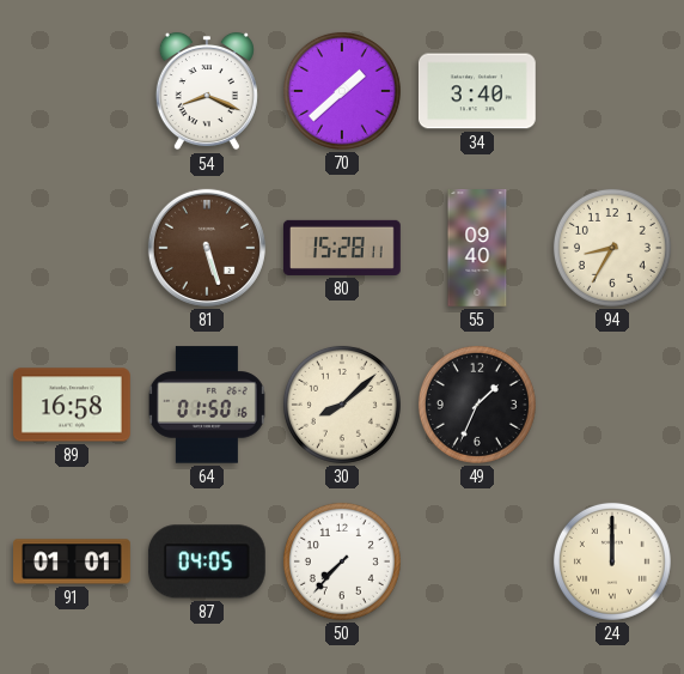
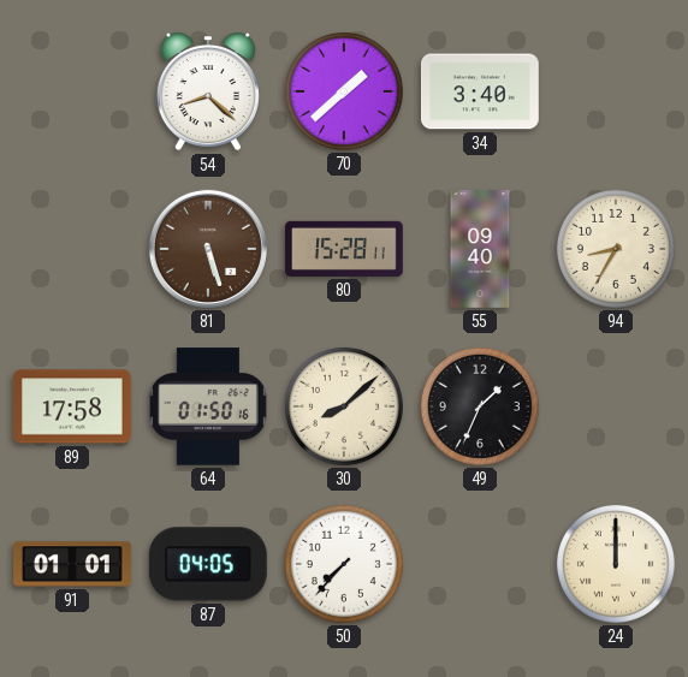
54: 8:19 -> 8:22 (208, 91)
89: 16:58 -> 17:58 (72, 406)
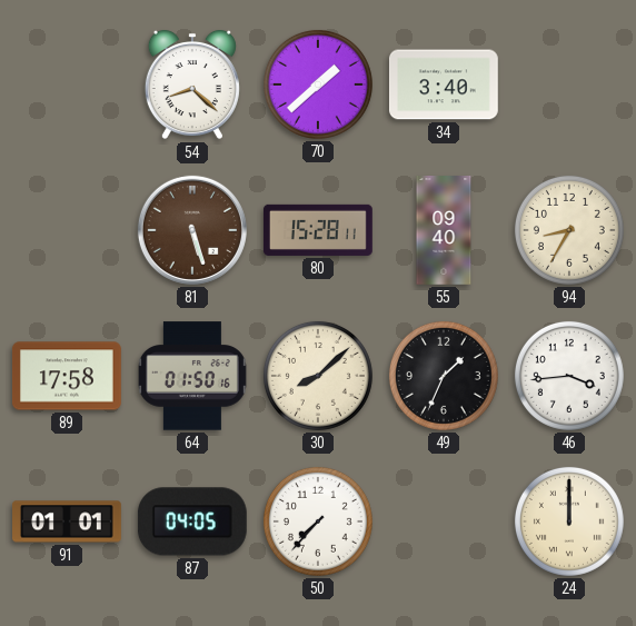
46: none -> 3:44 (569, 376)
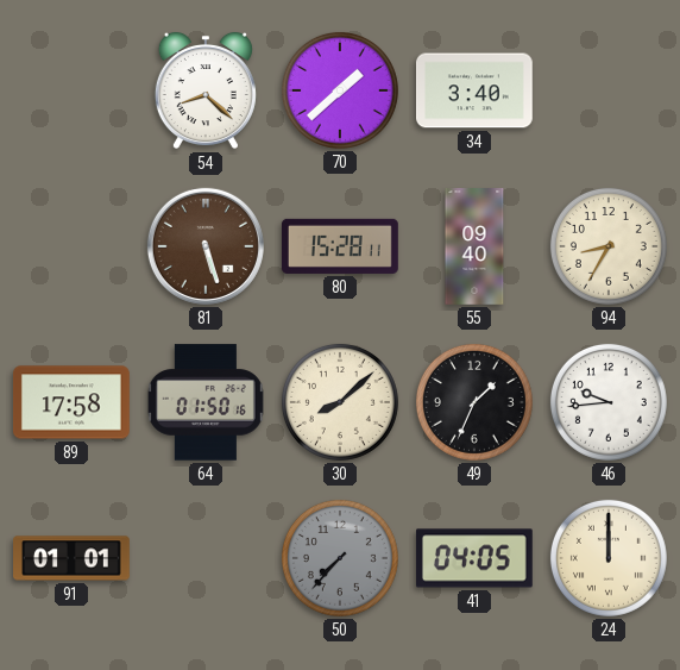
46: 3:44 -> 9:44 (609, 402)
87: 04:05 -> none (192, 521)
50 dial: white -> grey (340, 558)
41: none -> 04:05 (474, 558)
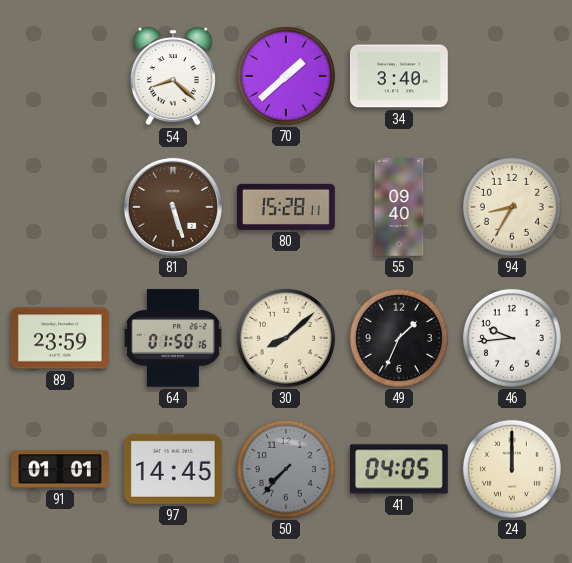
89: 17:58 -> 23:59 (60, 338)
97: none -> 14:45 (173, 469)
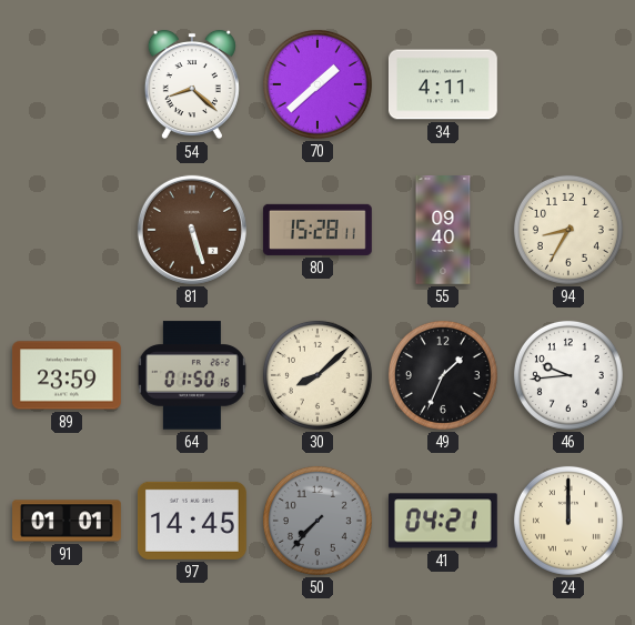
34: 3:40 -> 4:11 (443, 84)
41: 04:05 -> 04:21 (443, 521)
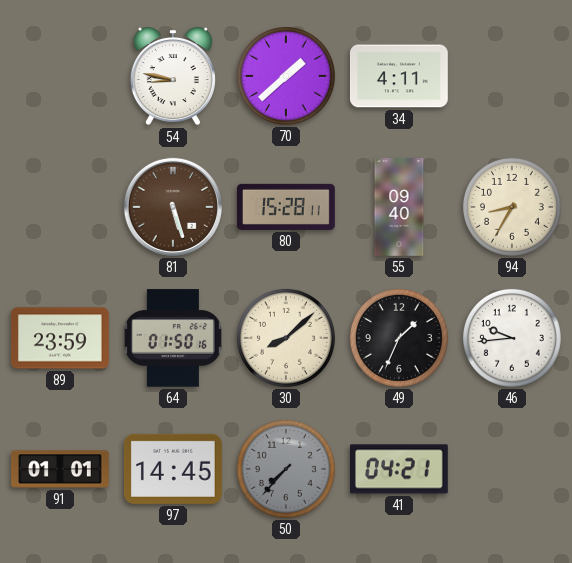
54: 8:22 -> 8:47 (173, 76)
24: 12:00 -> none (568, 521)
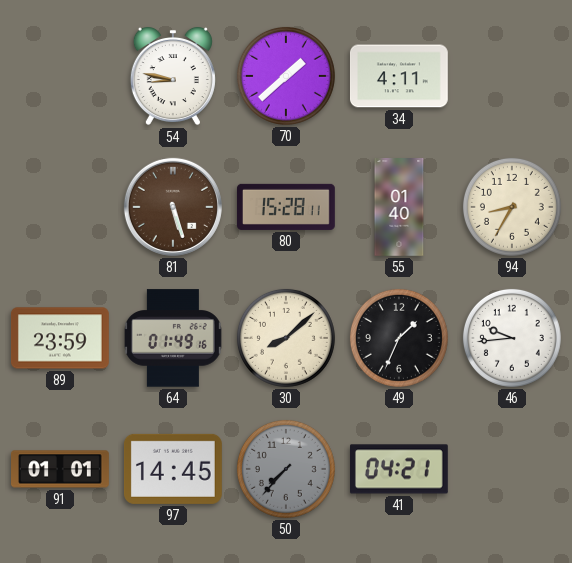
55: 09:40 -> 01:40 (399, 208)
64: 01:50 -> 01:49 (173, 338)
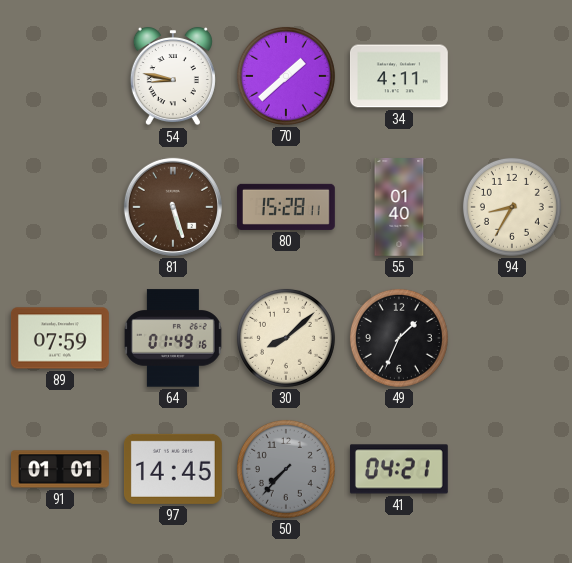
89: 23:59 -> 07:59 (60, 338)
46: 9:44 -> none (512, 338)
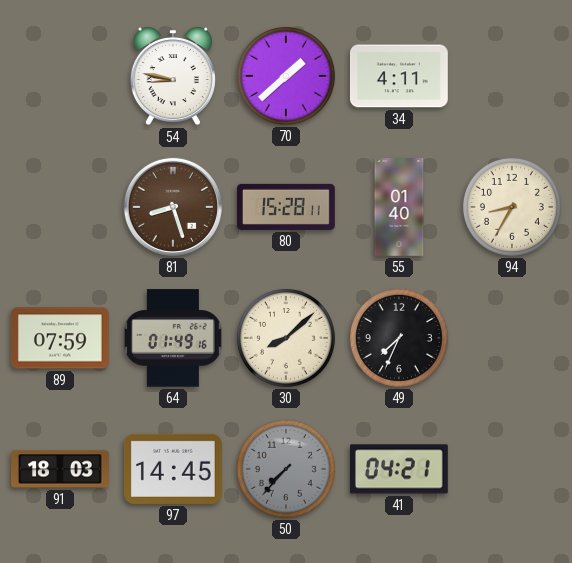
81: 5:27 -> 8:27 (173, 207)
49: 1:34 -> 7:34 (399, 338)
91: 01:01 -> 18:03 (61, 469)
